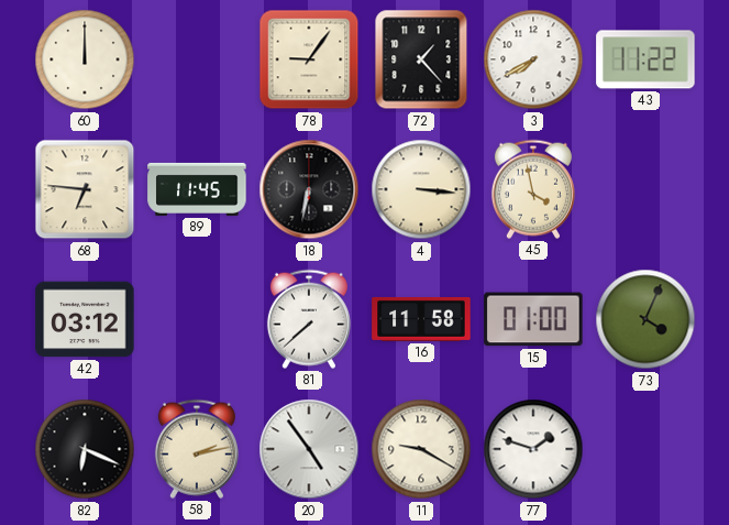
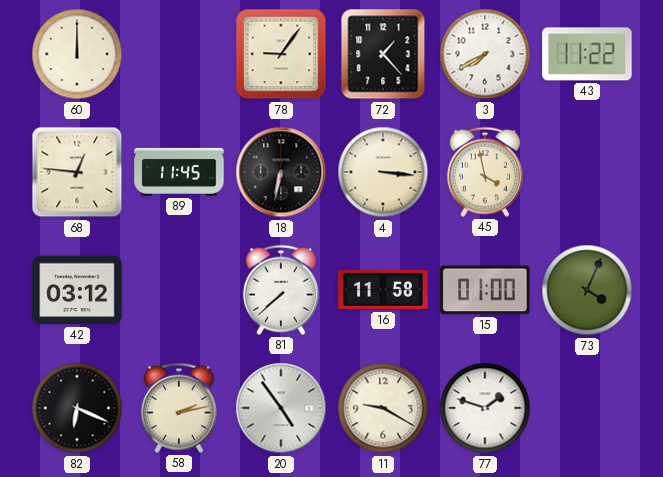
68: 6:46 -> 12:46 (77, 172)
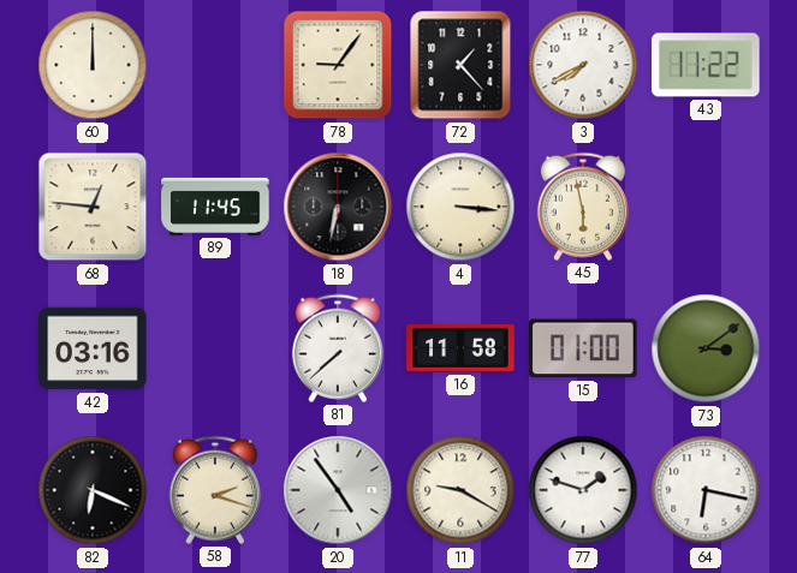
45: 3:58 -> 5:58 (583, 207)
42: 03:12 -> 03:16 (93, 348)
73: 4:04 -> 3:09 (706, 348)
58: 2:13 -> 2:18 (215, 490)
64: none -> 6:17 (706, 490)
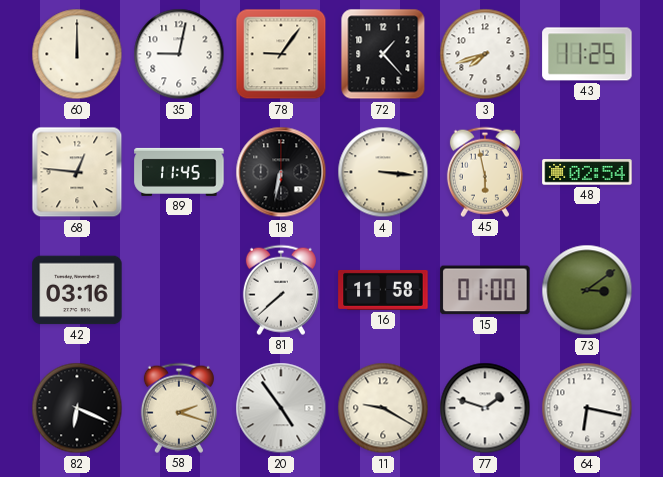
35: none -> 9:02 (179, 54)
3: 7:40 -> 7:42 (485, 54)
43: 11:22 -> 11:25 (587, 54)
48: none -> 02:54 (587, 172)
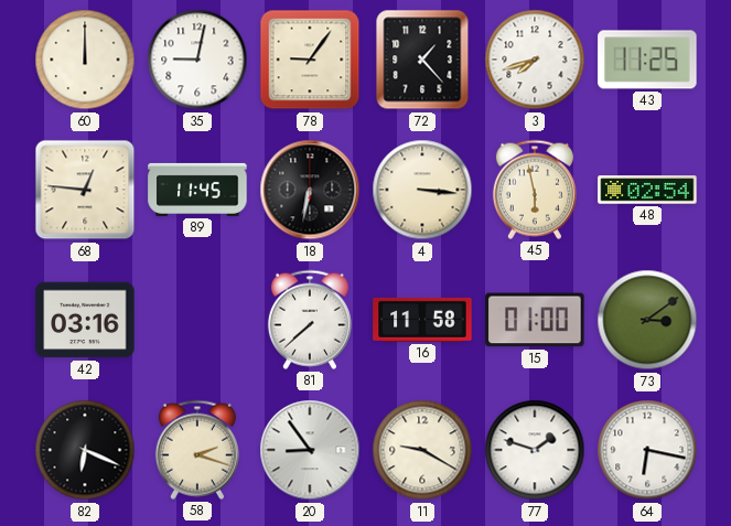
20: 4:54 -> 8:54 (310, 450)
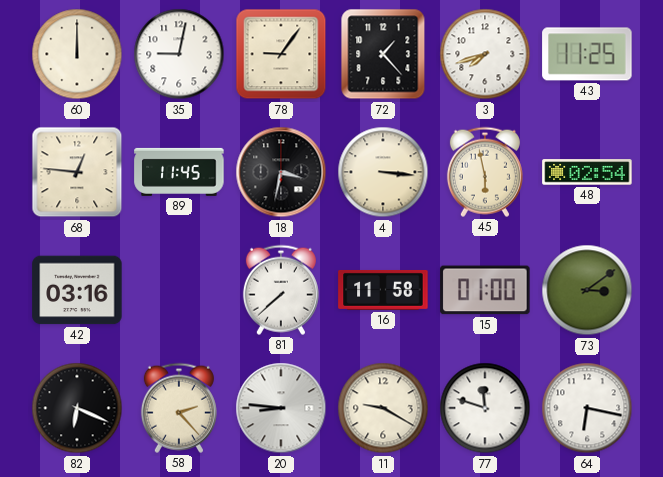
18: 6:32 -> 3:32 (281, 172)
58: 2:18 -> 2:23 (179, 408)
20: 8:54 -> 8:46 (281, 408)
77: 1:48 -> 11:48 (485, 408)
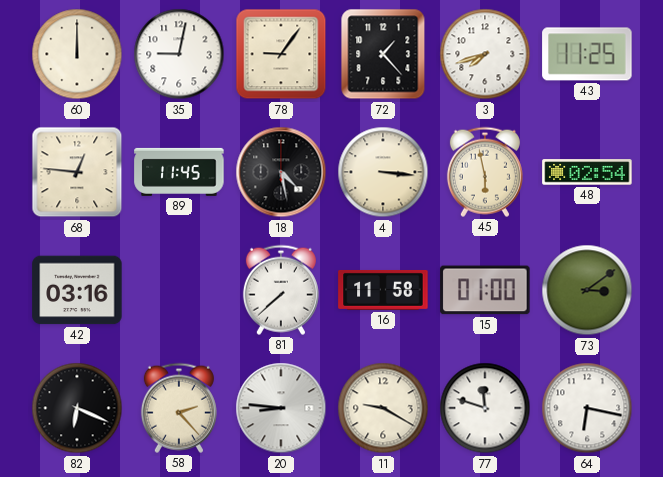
18: 3:32 -> 4:28 (281, 172)
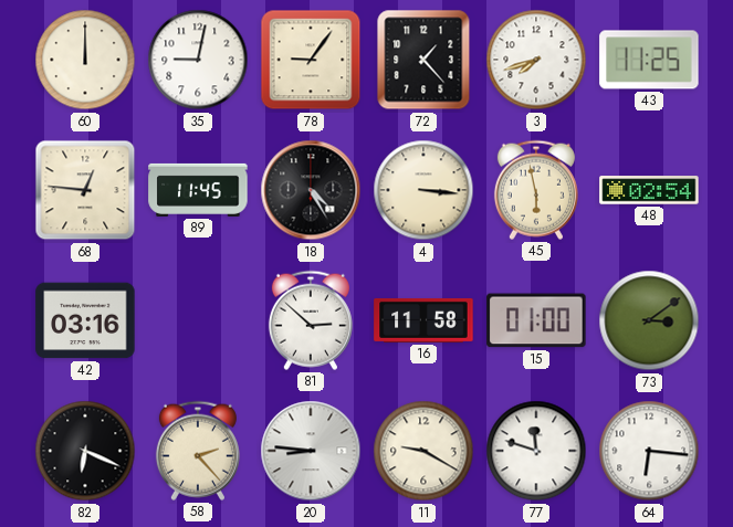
18: 4:28 -> 4:25 (311, 190)
81: 7:38 -> 2:52 (311, 320)
64: 6:17 -> 6:16 (649, 451)
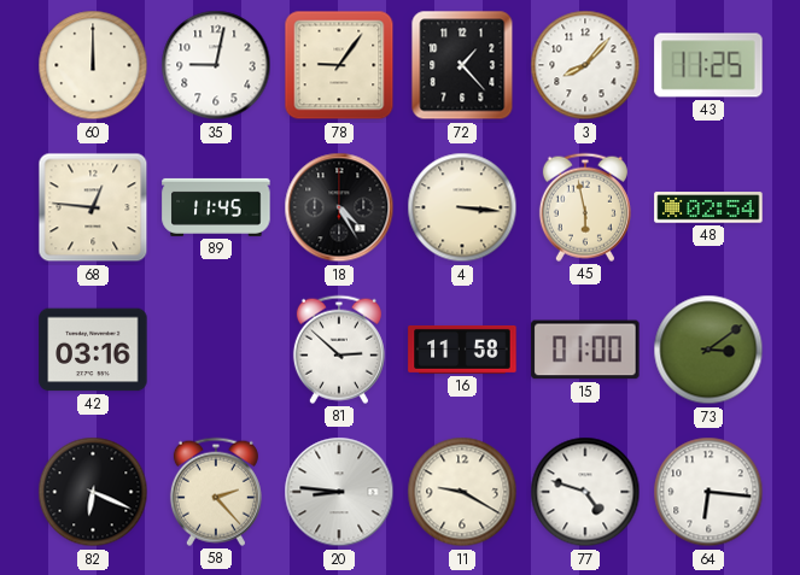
3: 7:42 -> 8:07 (585, 65)
77: 11:48 -> 4:48 (585, 492)
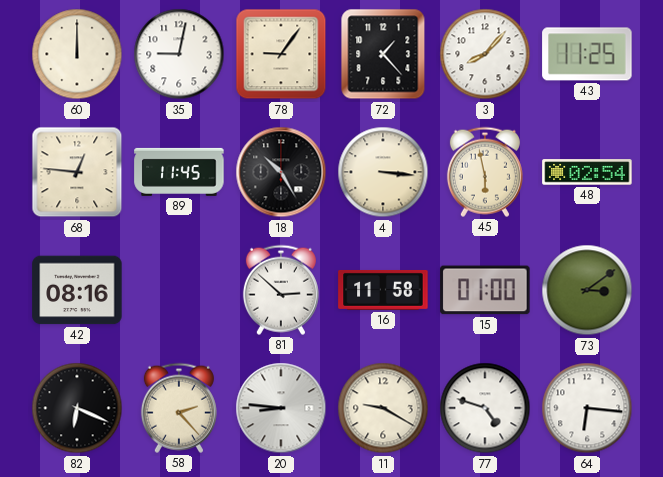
18: 4:25 -> 10:25 (281, 172)
42: 03:16 -> 08:16 (77, 290)
